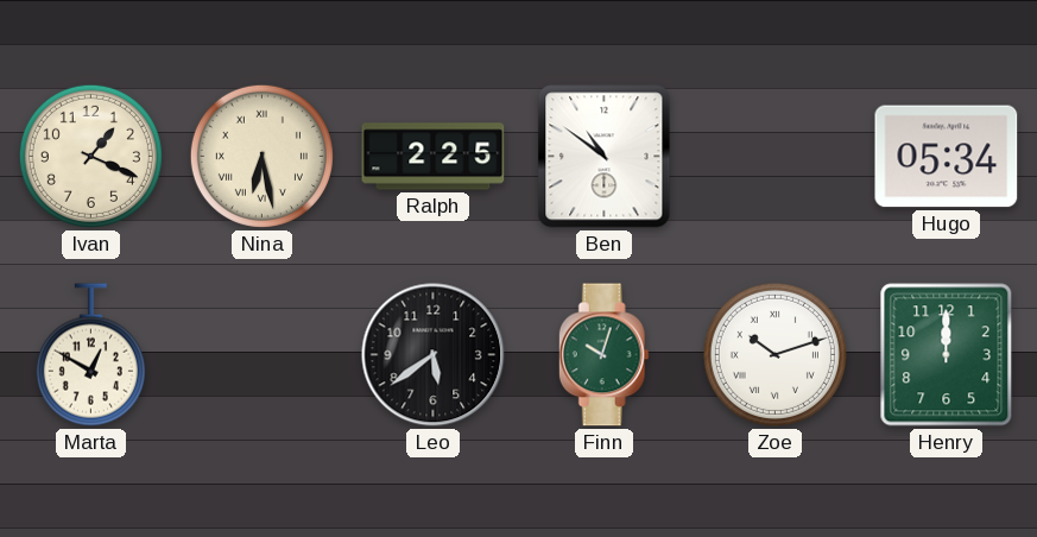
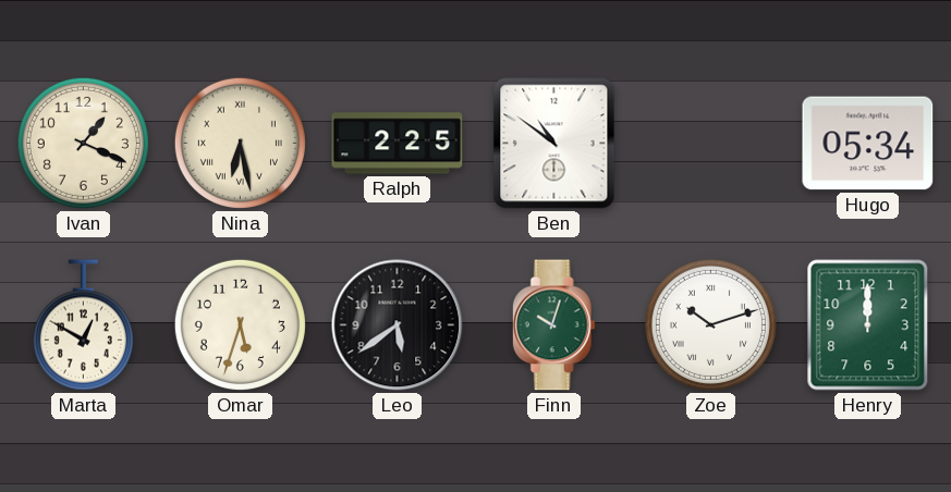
Omar: none -> 5:33 (240, 324)
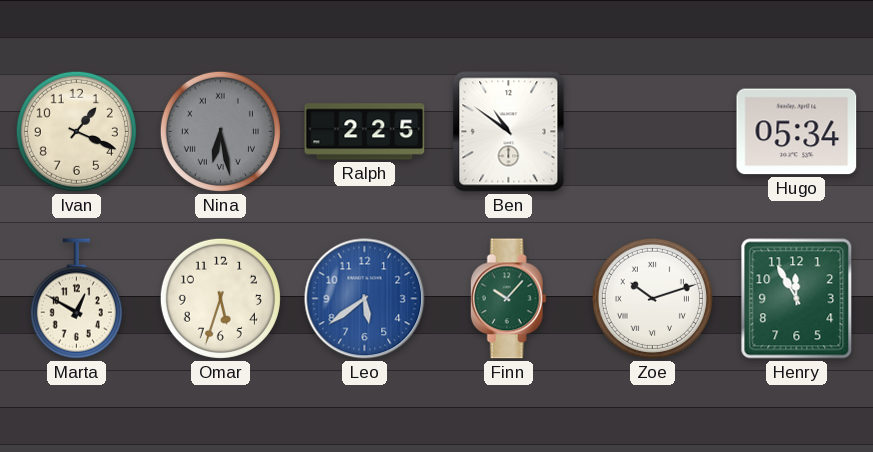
Nina dial: cream -> grey (220, 131)
Leo dial: black -> blue (365, 299)
Finn: 10:03 -> 10:07 (508, 299)
Henry: 12:00 -> 11:55 (797, 299)
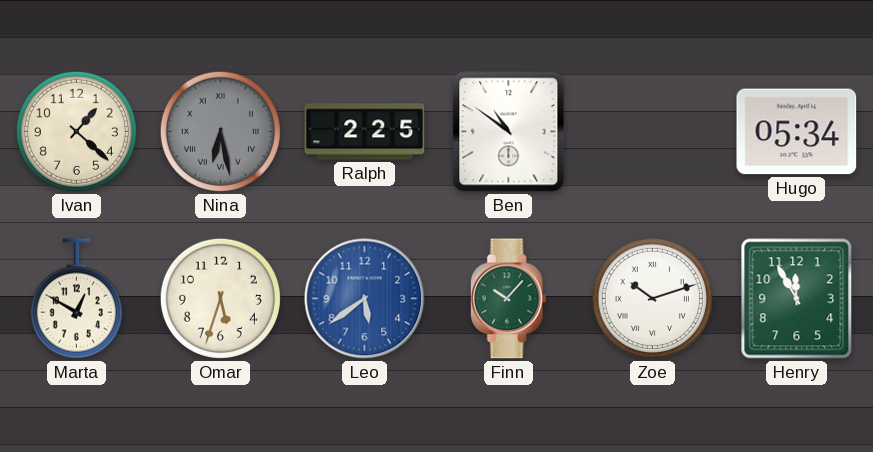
Ivan: 1:19 -> 1:22 (76, 131)
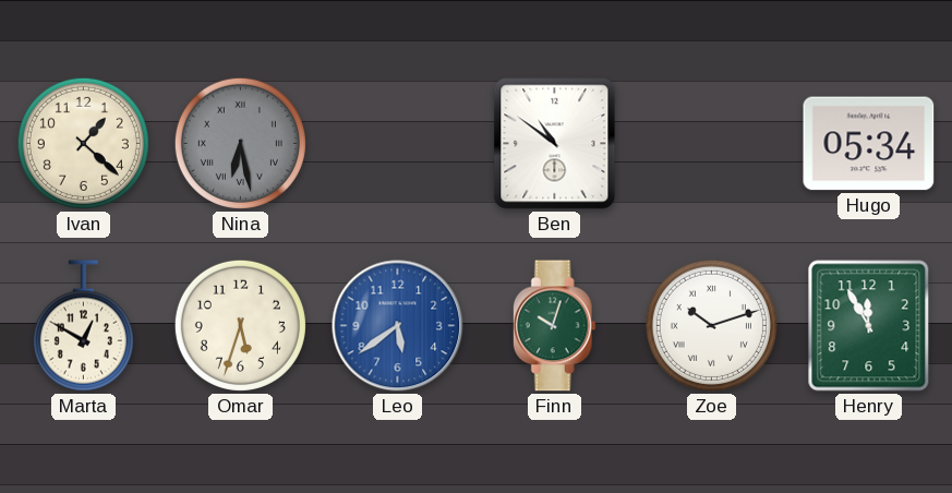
Ralph: 2:25 -> none (365, 132)
Finn: 10:07 -> 10:03 (554, 326)
